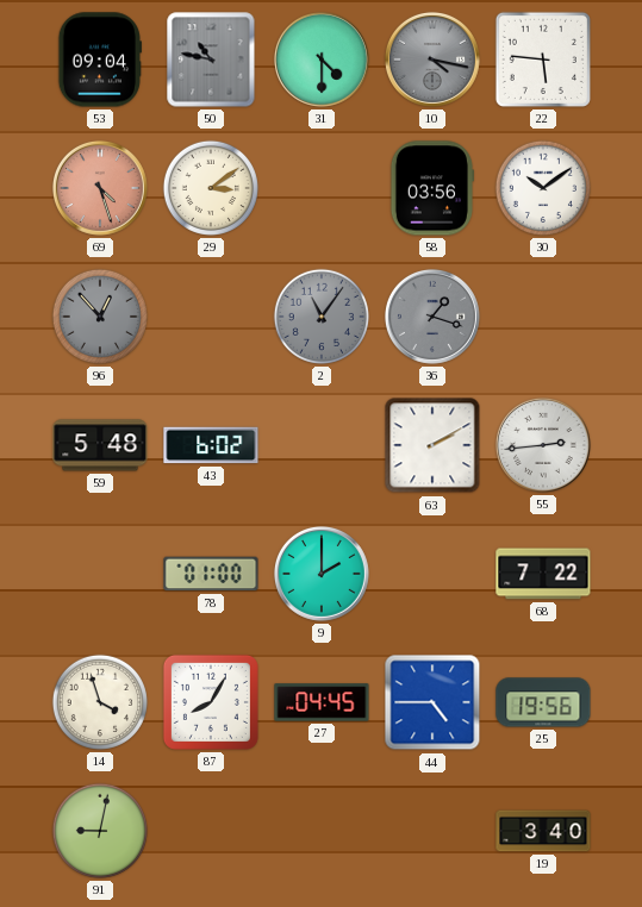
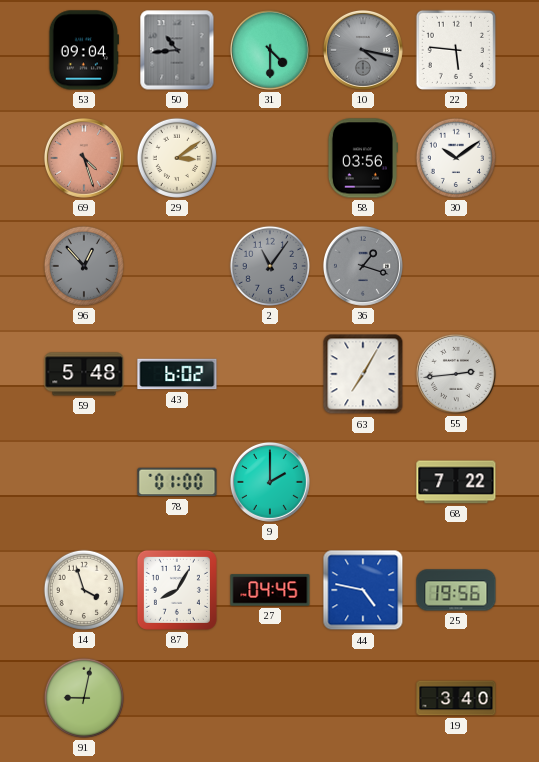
50: 10:47 -> 10:44 (177, 50)
63: 2:10 -> 7:05 (363, 374)
44: 4:45 -> 4:47 (363, 590)
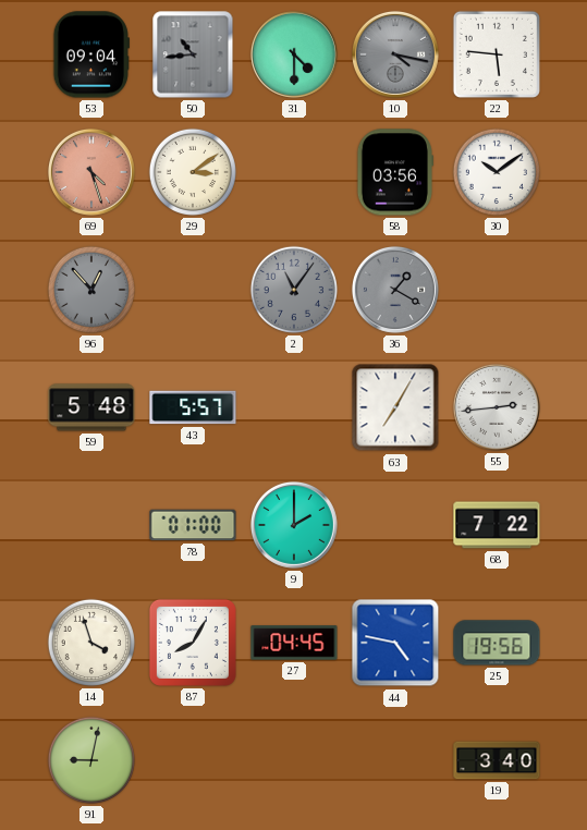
36: 1:18 -> 1:20 (395, 290)
43: 6:02 -> 5:57 (193, 407)
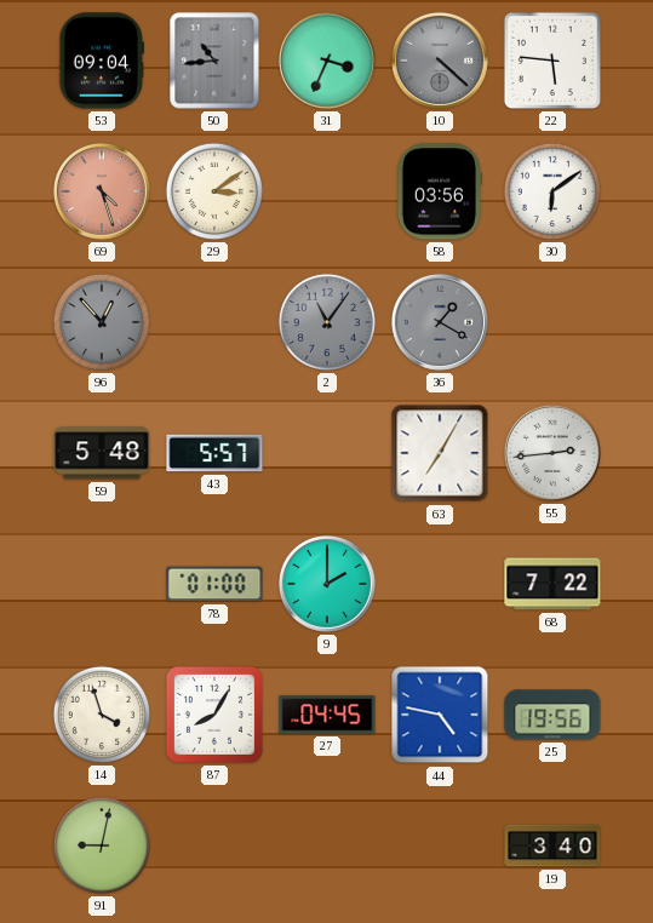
31: 4:30 -> 3:34 (327, 61)
10: 4:17 -> 4:22 (440, 61)
30: 10:09 -> 6:09 (552, 191)
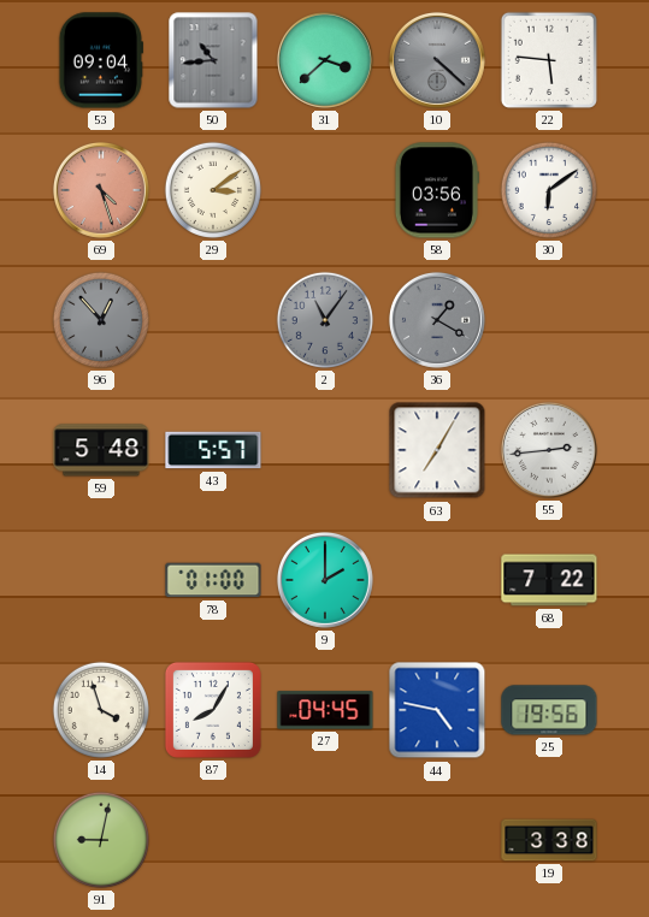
31: 3:34 -> 3:38 (325, 60)
19: 3:40 -> 3:38 (549, 840)
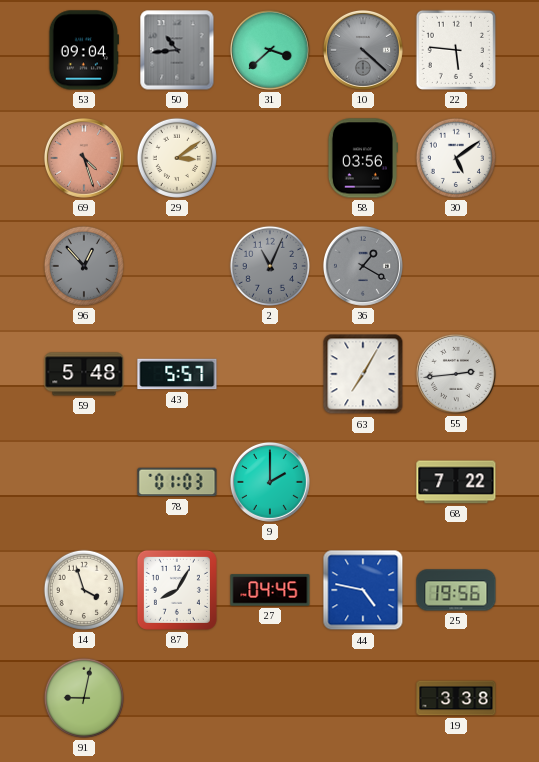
30: 6:09 -> 5:09 (456, 158)
2: 11:06 -> 11:04 (270, 266)
78: 01:00 -> 01:03 (177, 482)
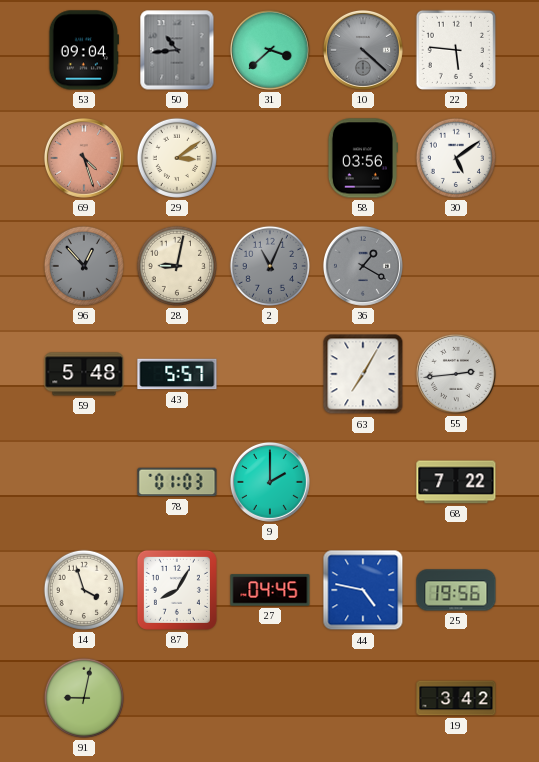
28: none -> 9:02 (177, 266)
19: 3:38 -> 3:42 (456, 698)
